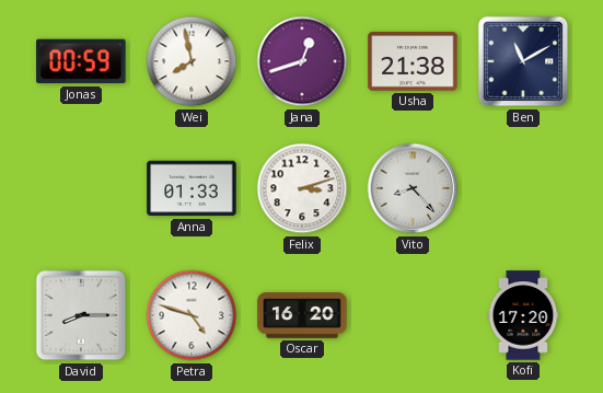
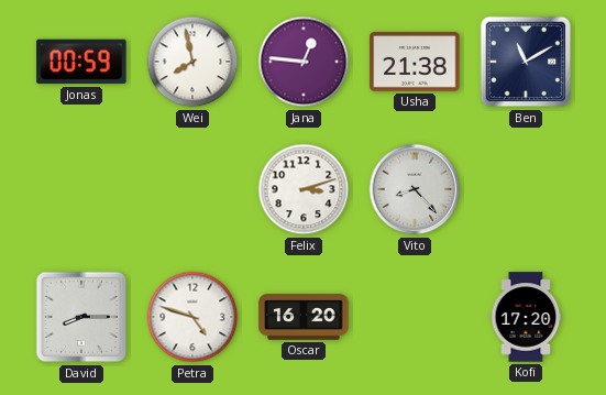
Jana: 12:42 -> 12:46 (304, 62)
Anna: 01:33 -> none (192, 188)
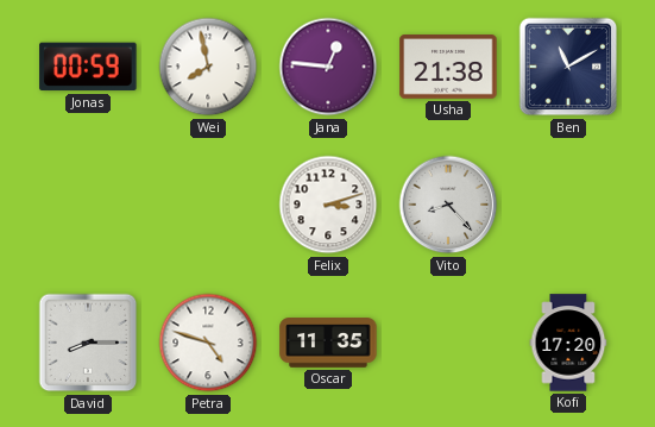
Oscar: 16:20 -> 11:35 (328, 343)
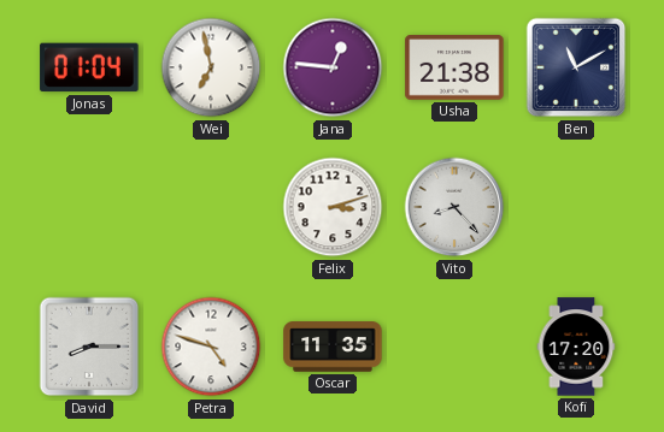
Jonas: 00:59 -> 01:04 (89, 67)
Wei: 7:58 -> 6:58 (211, 67)
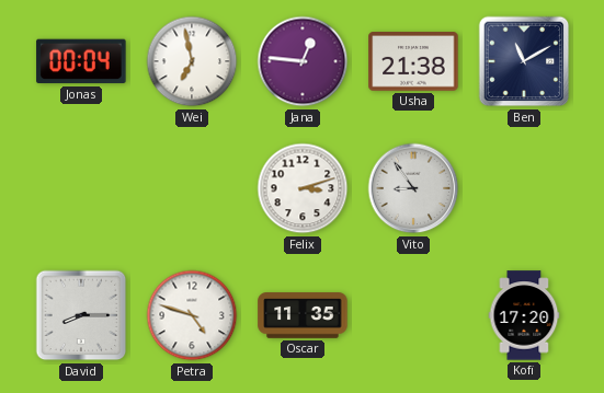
Jonas: 01:04 -> 00:04 (81, 61)
Vito: 8:23 -> 8:54 (413, 188)
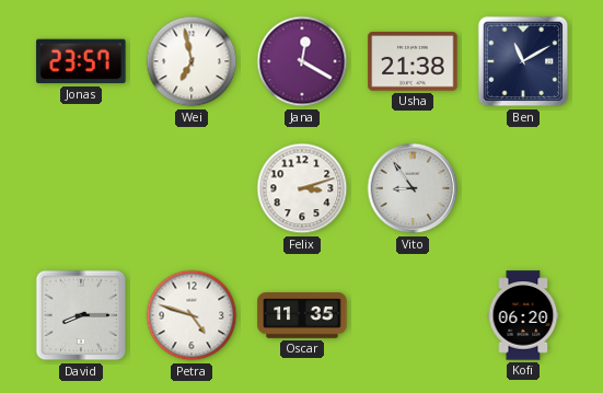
Jonas: 00:04 -> 23:57 (81, 61)
Jana: 12:46 -> 12:20 (302, 61)
Kofi: 17:20 -> 06:20 (523, 315)
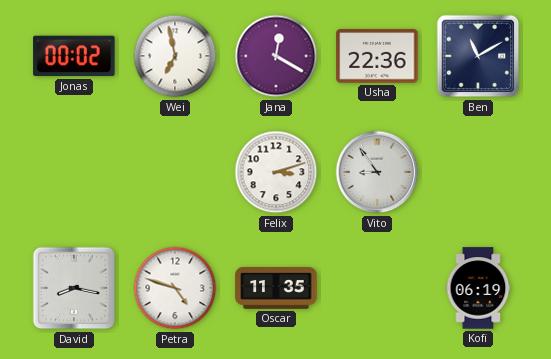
Jonas: 23:57 -> 00:02 (74, 56)
Usha: 21:38 -> 22:36 (377, 56)
David: 8:15 -> 8:17 (74, 288)
Kofi: 06:20 -> 06:19 (478, 288)
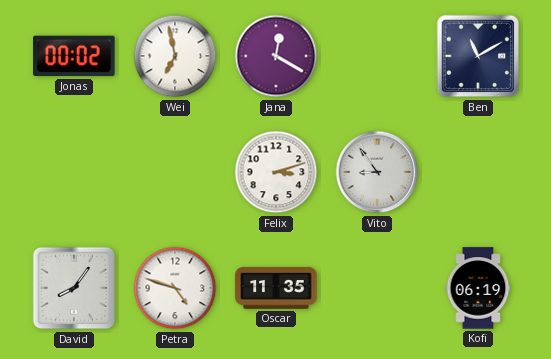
Usha: 22:36 -> none (377, 56)
David: 8:17 -> 8:06 (74, 288)
